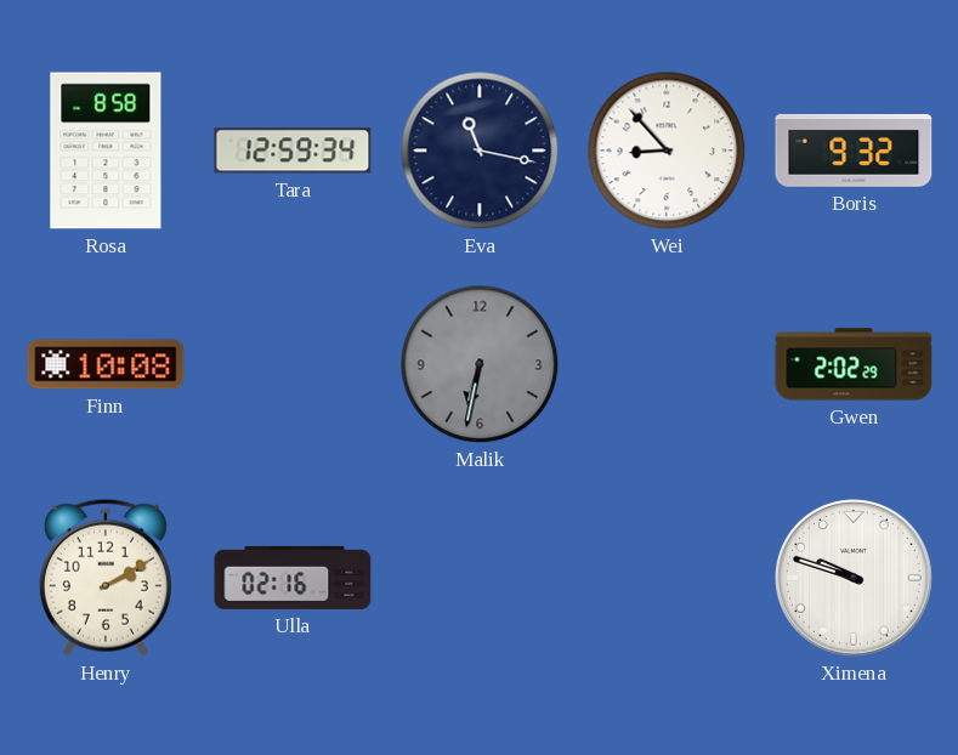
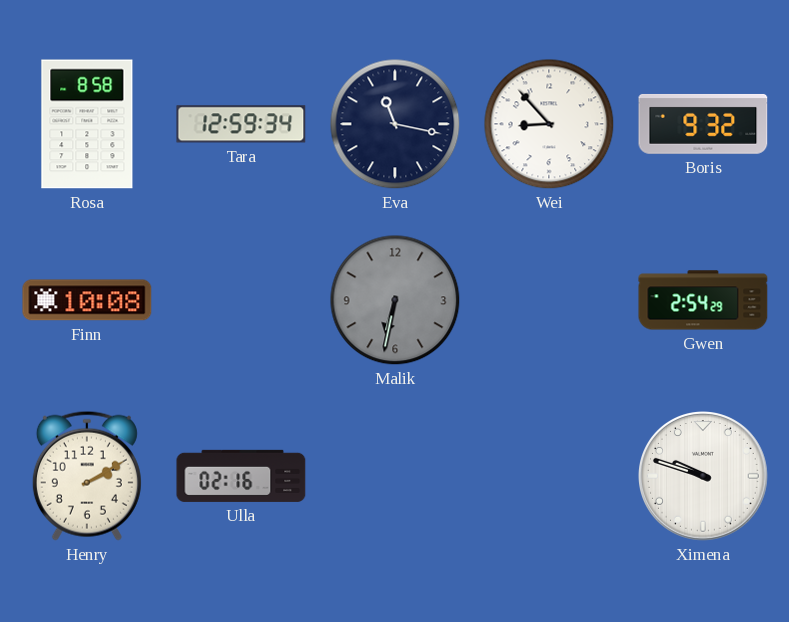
Gwen: 2:02 -> 2:54 (703, 300)
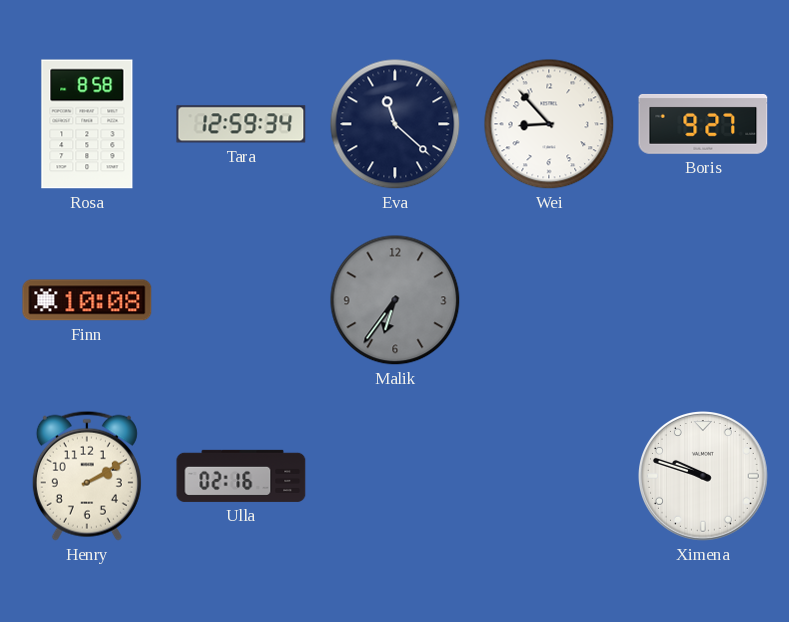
Eva: 11:17 -> 11:22 (395, 124)
Boris: 9:32 -> 9:27 (703, 124)
Malik: 6:32 -> 6:36 (395, 300)
Gwen: 2:54 -> none (703, 300)
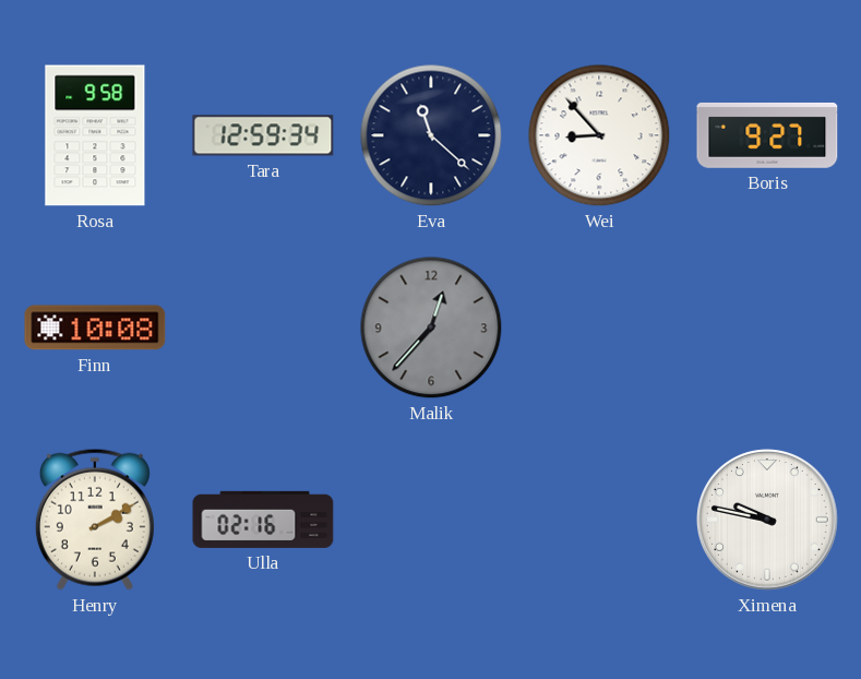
Rosa: 8:58 -> 9:58 (95, 135)
Malik: 6:36 -> 12:37 (431, 327)
Ximena: 9:48 -> 9:47 (768, 521)
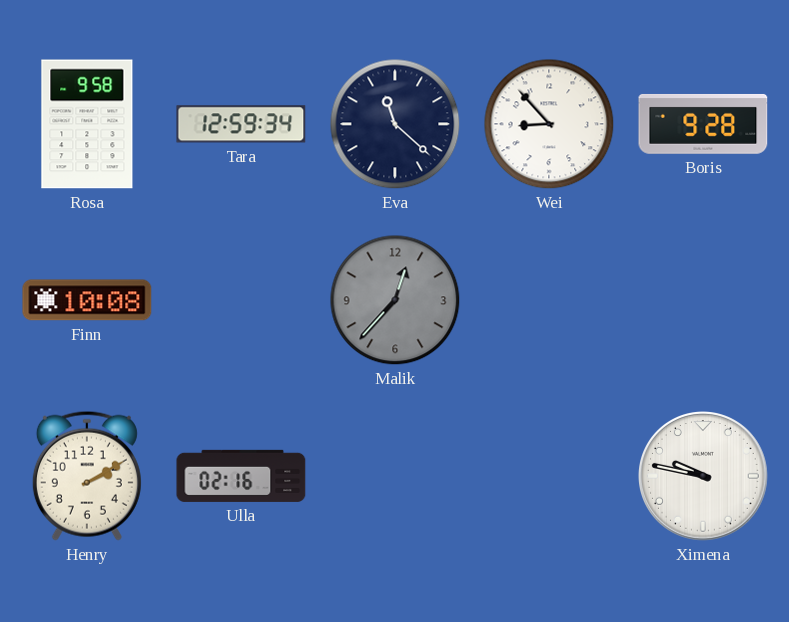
Boris: 9:27 -> 9:28 (703, 124)
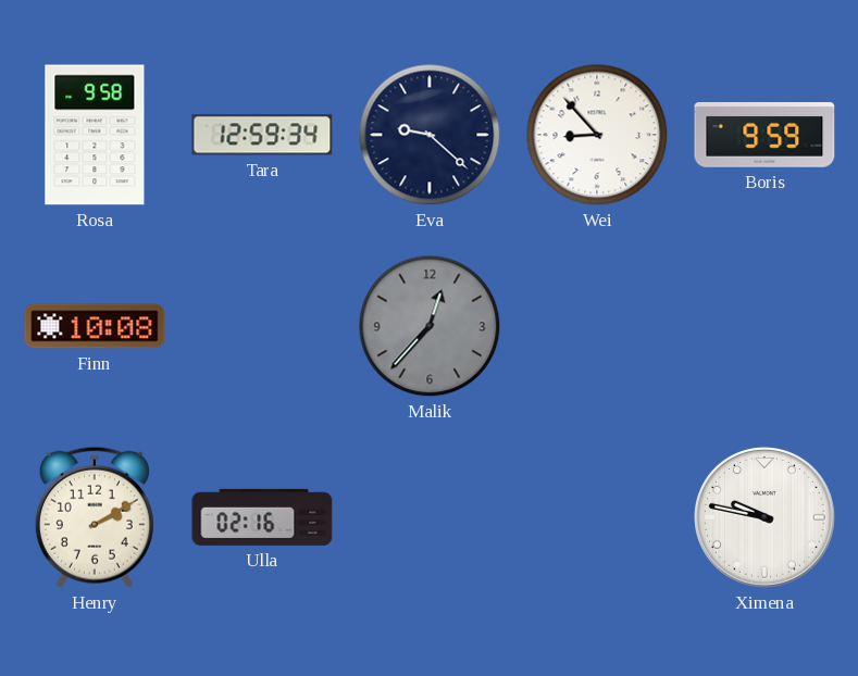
Eva: 11:22 -> 9:22 (430, 135)
Boris: 9:28 -> 9:59 (764, 135)
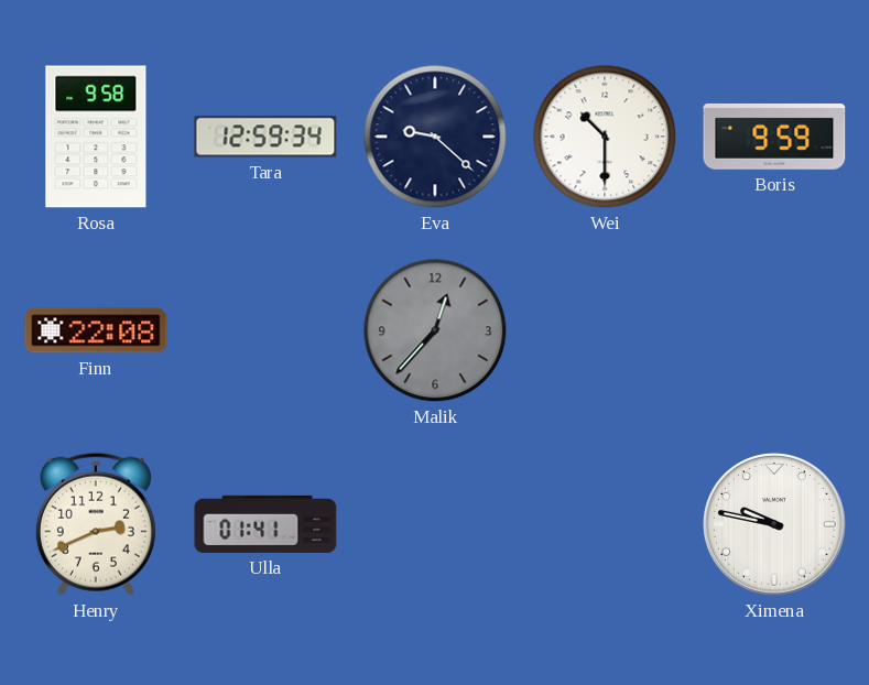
Wei: 8:53 -> 10:30 (605, 137)
Finn: 10:08 -> 22:08 (96, 330)
Henry: 2:10 -> 2:41 (96, 524)
Ulla: 02:16 -> 01:41 (265, 524)
